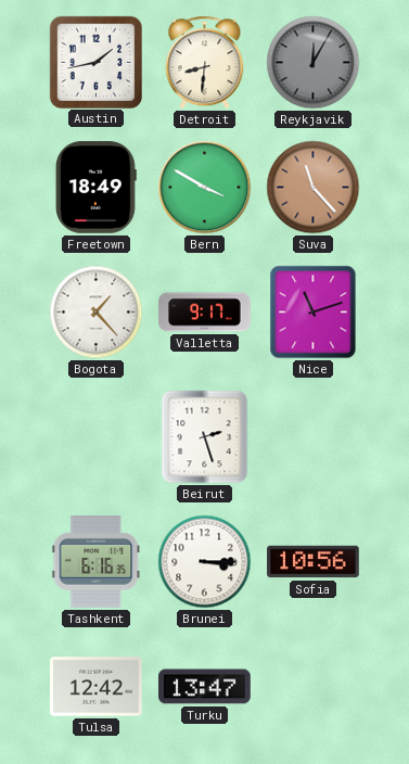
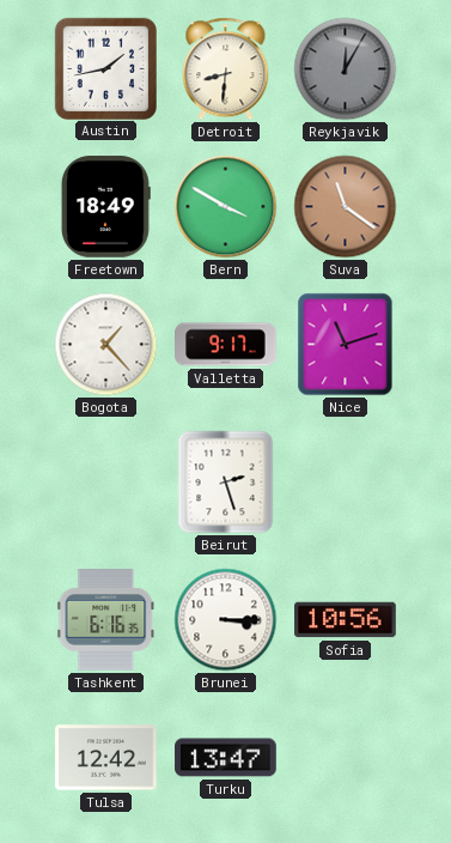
Suva: 11:23 -> 11:21 (346, 207)
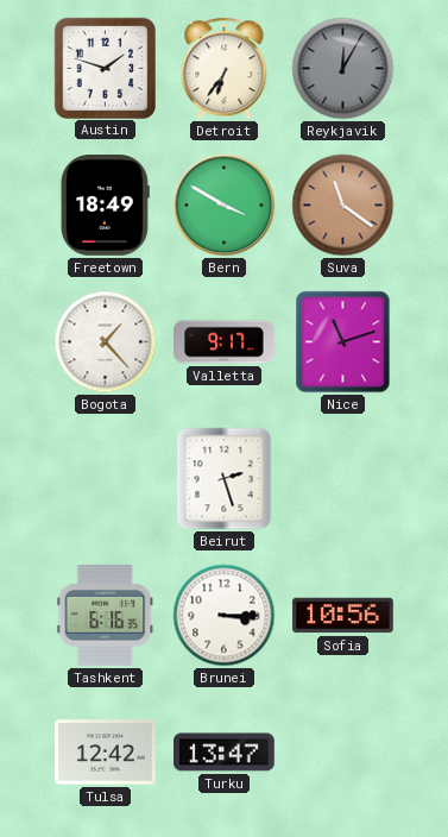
Austin: 1:43 -> 1:48 (105, 68)
Detroit: 8:31 -> 6:36 (225, 69)
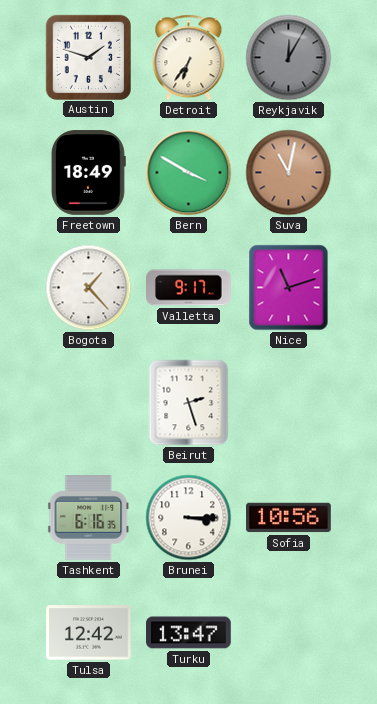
Suva: 11:21 -> 11:02 (289, 173)
